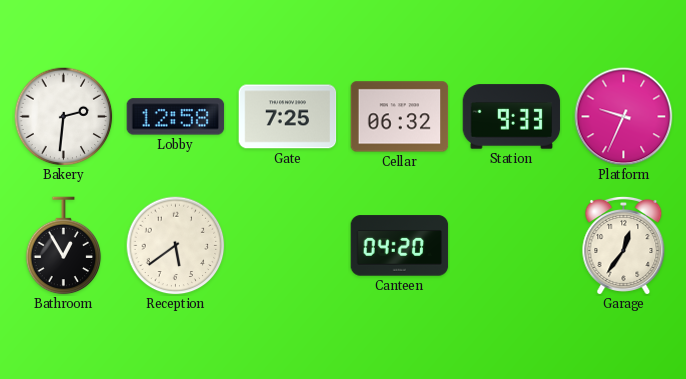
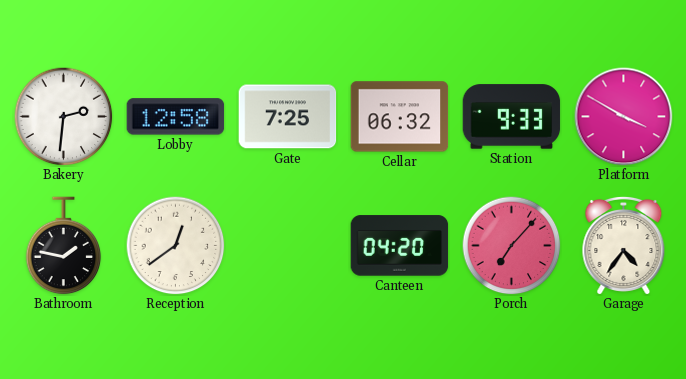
Platform: 9:34 -> 3:50 (624, 117)
Bathroom: 12:55 -> 1:47 (64, 246)
Reception: 5:39 -> 12:39 (176, 246)
Porch: none -> 7:07 (512, 246)
Garage: 12:36 -> 4:36 (624, 245)
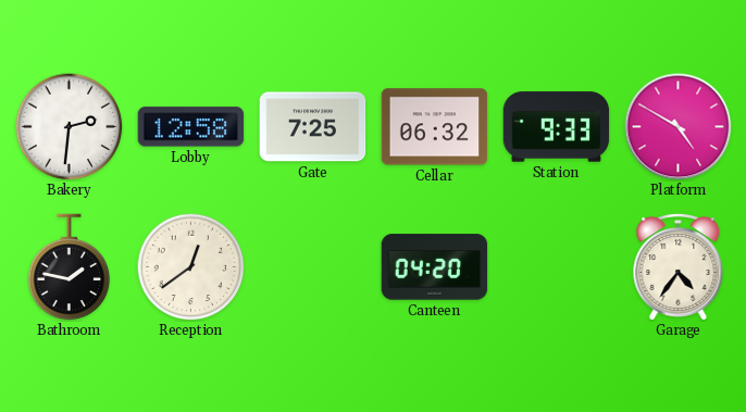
Platform: 3:50 -> 4:50 (679, 127)
Porch: 7:07 -> none (512, 246)
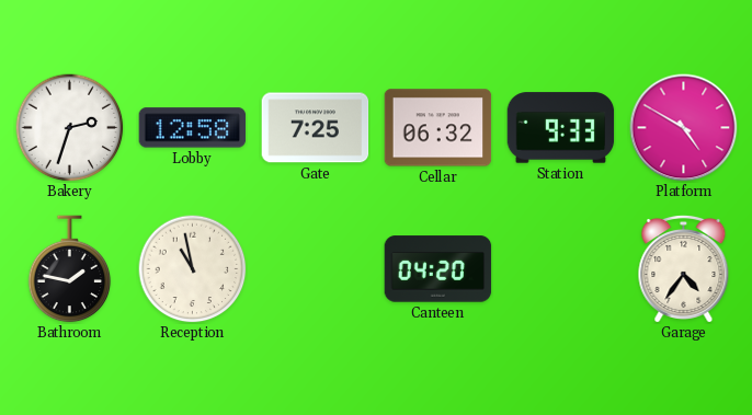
Bakery: 2:31 -> 2:33 (70, 128)
Reception: 12:39 -> 10:58 (193, 269)
